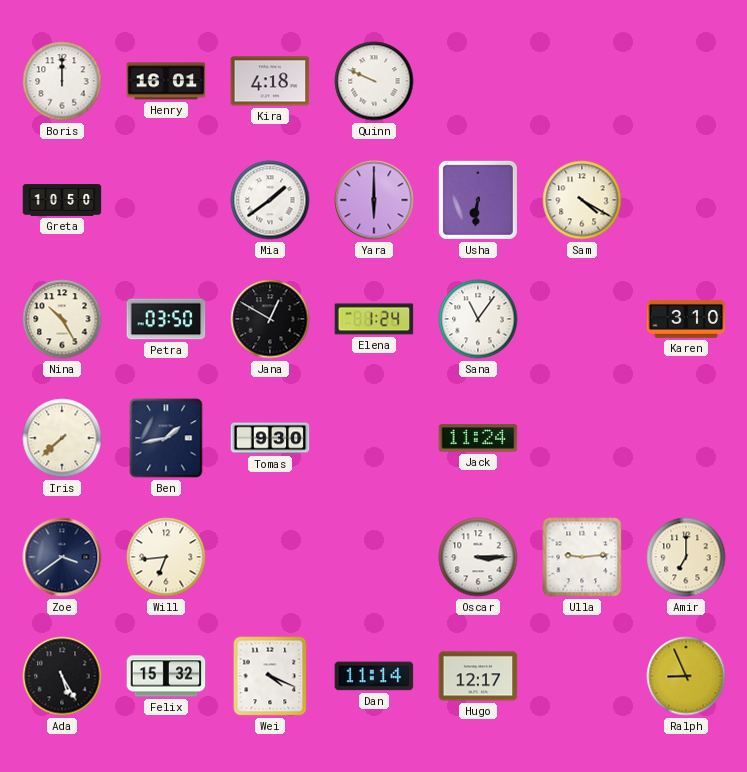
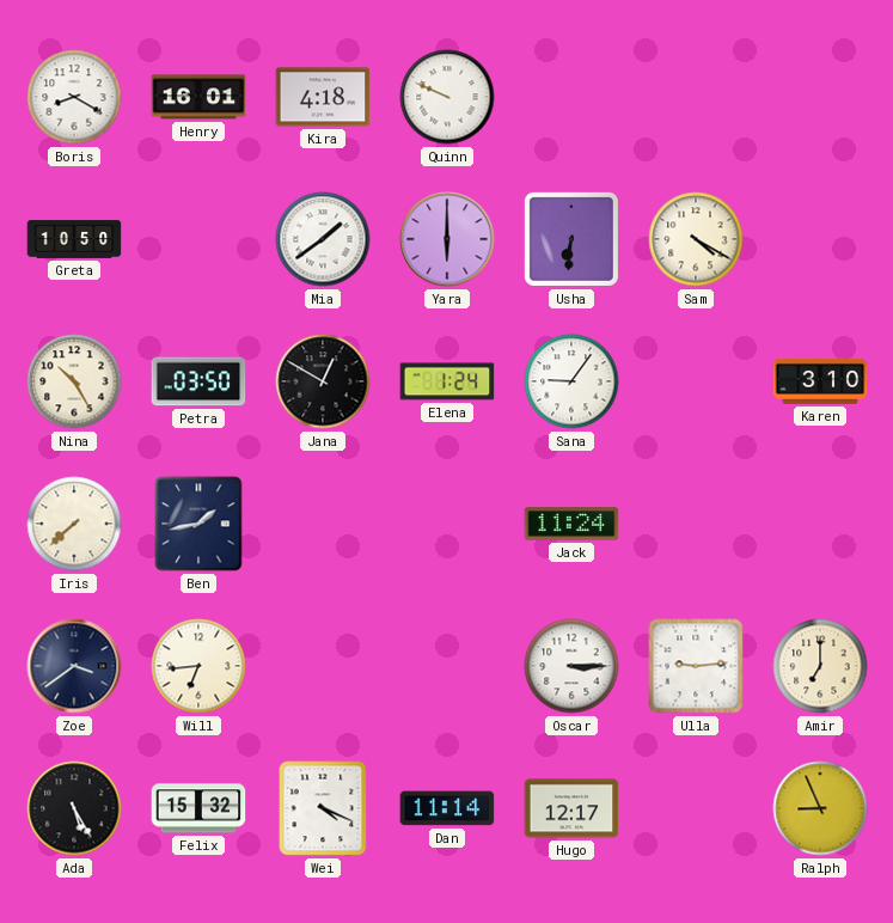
Boris: 12:00 -> 8:20 (74, 97)
Sana: 11:06 -> 9:06 (571, 381)
Tomas: 9:30 -> none (270, 438)
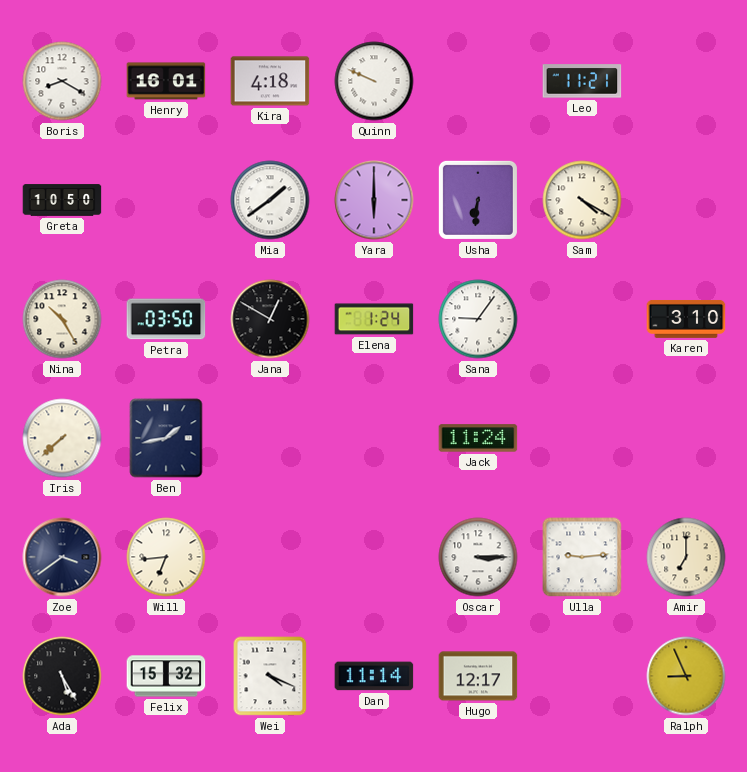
Leo: none -> 11:21 (582, 81)
